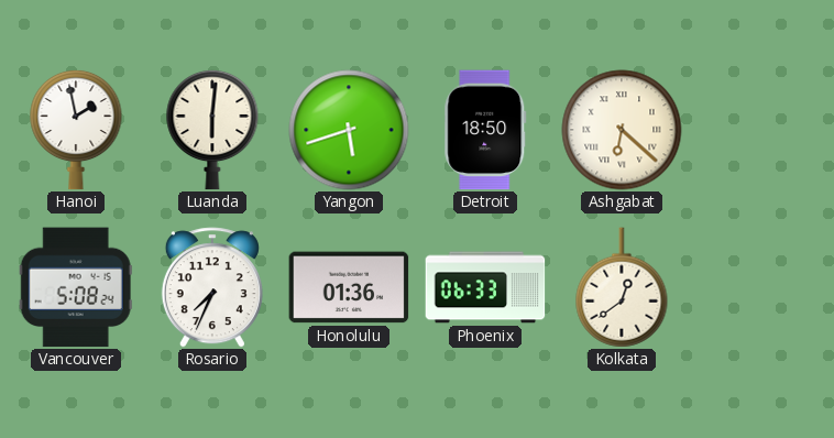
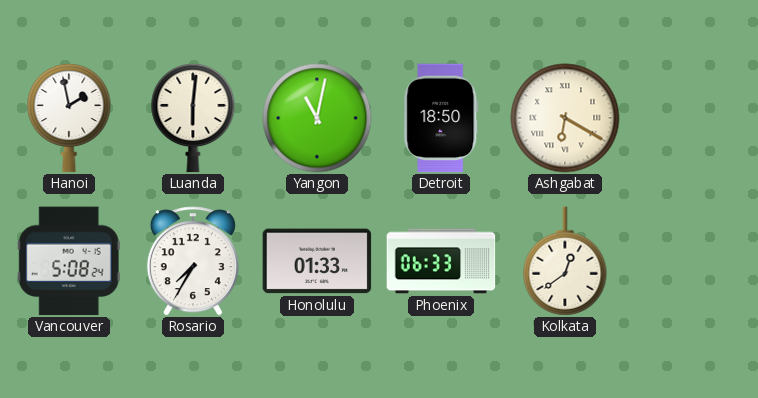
Yangon: 5:42 -> 11:02 (317, 118)
Ashgabat: 6:22 -> 6:20 (565, 118)
Rosario: 7:34 -> 7:35 (193, 261)
Honolulu: 01:36 -> 01:33 (317, 261)
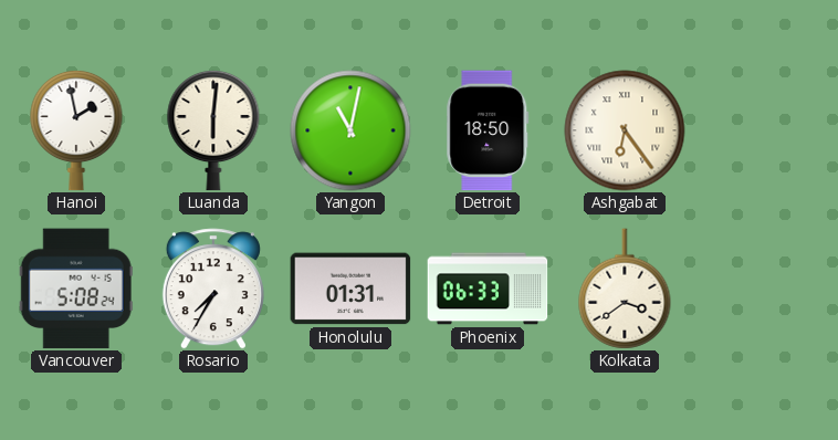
Ashgabat: 6:20 -> 6:24 (625, 130)
Honolulu: 01:33 -> 01:31 (350, 289)
Kolkata: 12:39 -> 3:39 (625, 289)
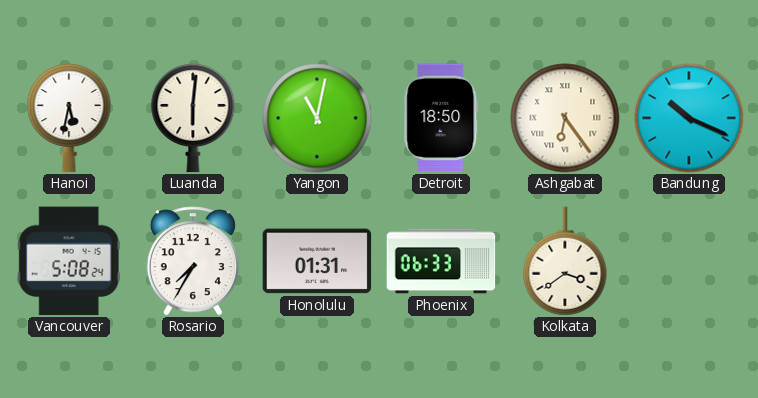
Hanoi: 1:58 -> 5:32 (69, 118)
Bandung: none -> 10:19 (689, 118)
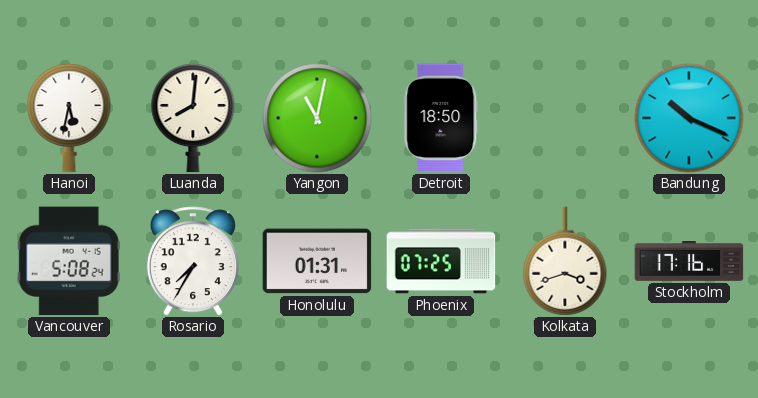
Luanda: 6:01 -> 8:01 (193, 118)
Ashgabat: 6:24 -> none (565, 118)
Phoenix: 06:33 -> 07:25 (441, 261)
Kolkata: 3:39 -> 3:42 (565, 261)
Stockholm: none -> 17:16 (689, 262)
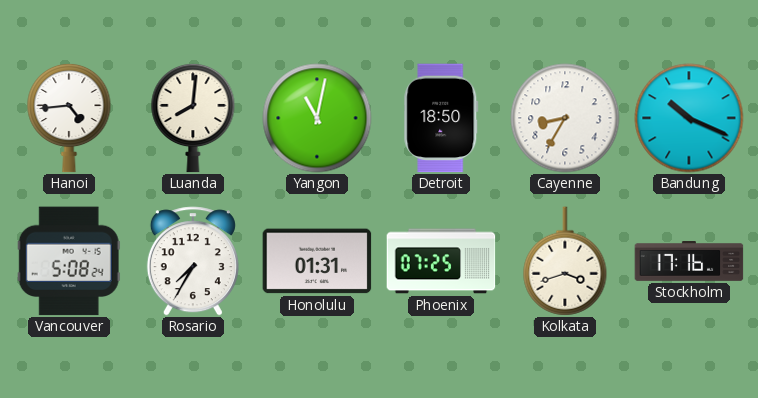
Hanoi: 5:32 -> 4:44 (69, 118)
Cayenne: none -> 8:35 (565, 118)
